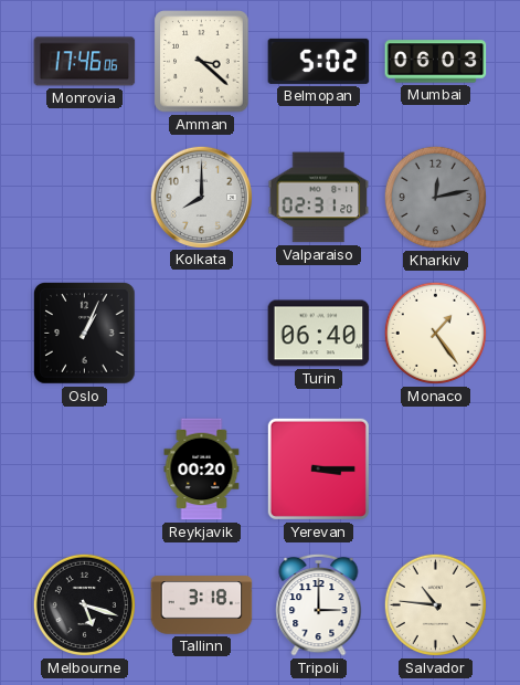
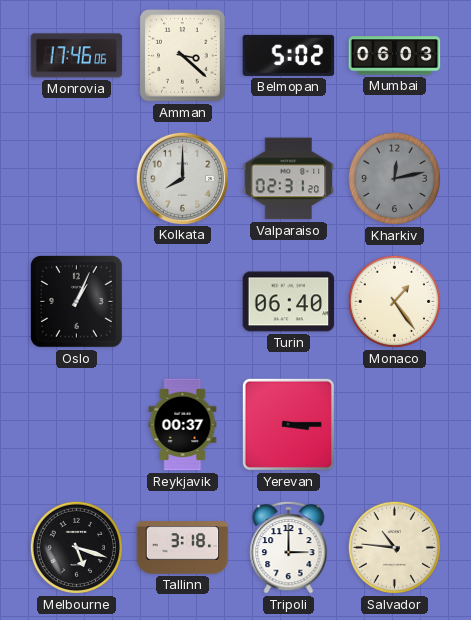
Reykjavik: 00:20 -> 00:37 (183, 425)
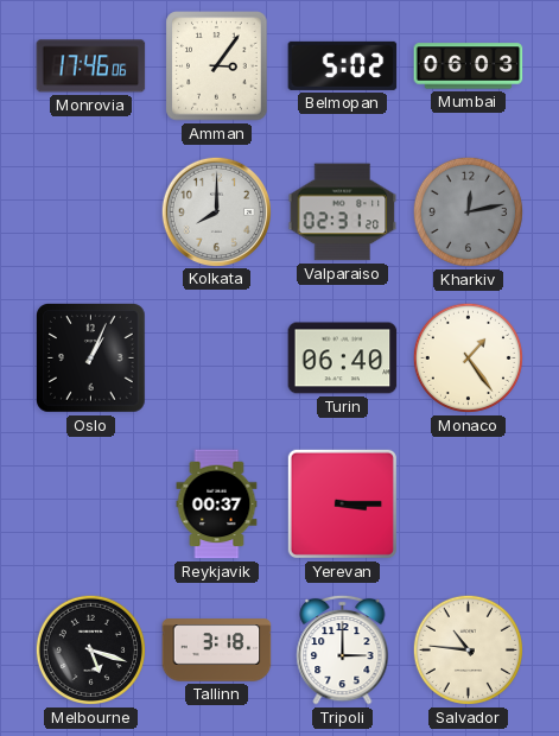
Amman: 3:22 -> 3:06 (217, 66)
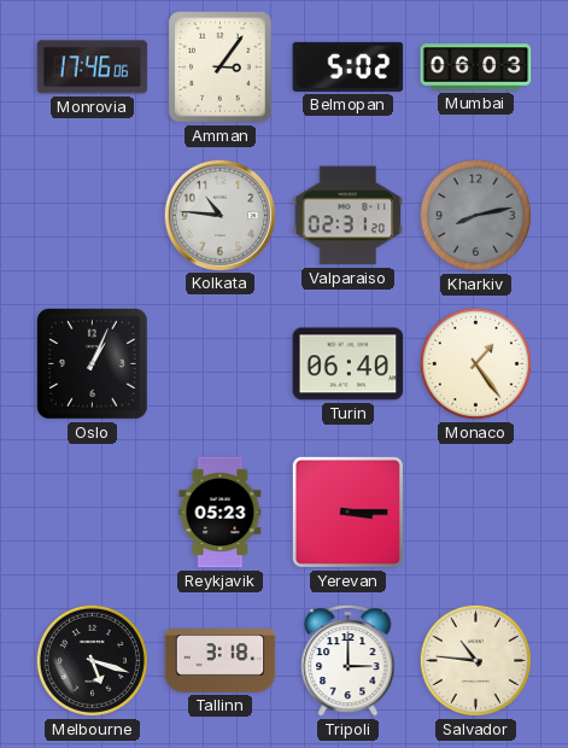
Kolkata: 8:00 -> 10:46 (219, 215)
Kharkiv: 12:13 -> 8:13 (475, 215)
Reykjavik: 00:37 -> 05:23 (221, 513)
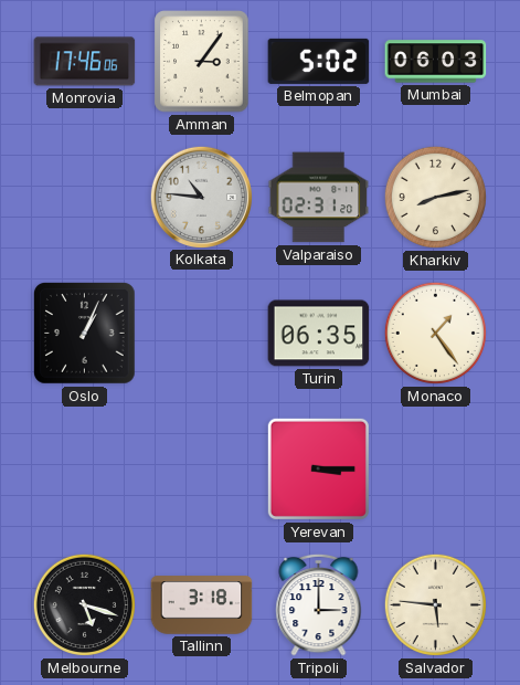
Kharkiv dial: grey -> cream (435, 197)
Turin: 06:40 -> 06:35 (319, 334)
Reykjavik: 05:23 -> none (221, 513)
Salvador: 10:46 -> 5:46 (435, 604)
